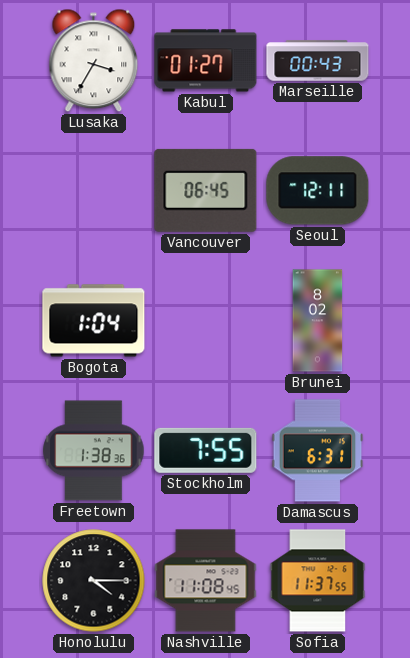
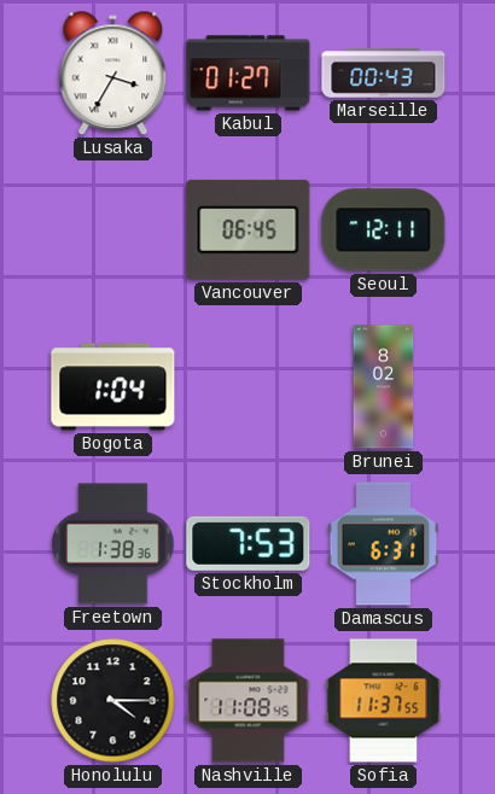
Stockholm: 7:55 -> 7:53 (249, 543)
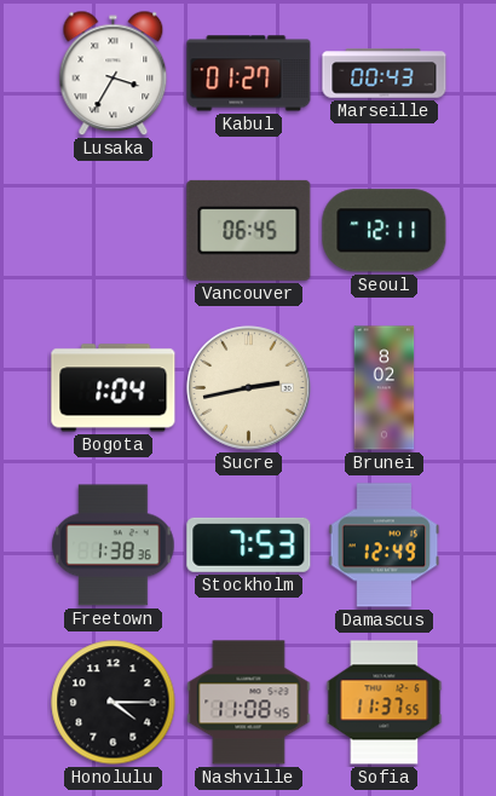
Sucre: none -> 2:43 (249, 388)
Damascus: 6:31 -> 12:49 (385, 546)
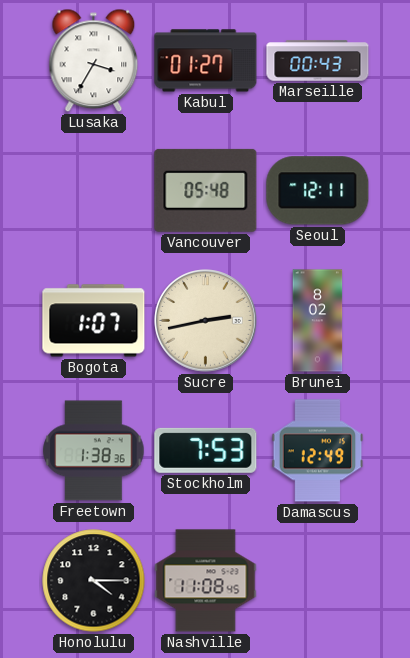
Vancouver: 06:45 -> 05:48 (206, 190)
Bogota: 1:04 -> 1:07 (94, 321)
Sofia: 11:37 -> none (385, 703)
